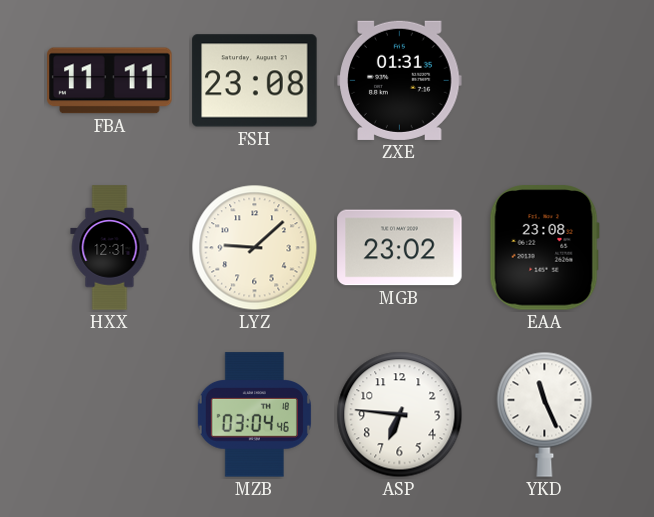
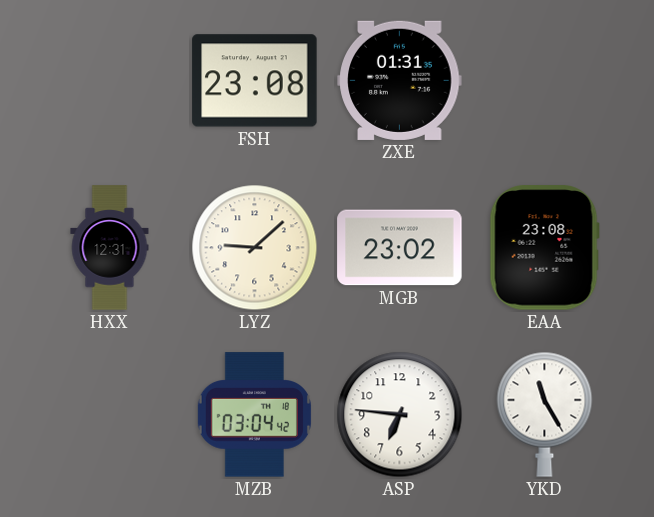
FBA: 11:11 -> none (110, 81)
MZB: 03:04:46 -> 03:04:42 (254, 415)
YKD: 11:26 -> 11:25 (545, 414)
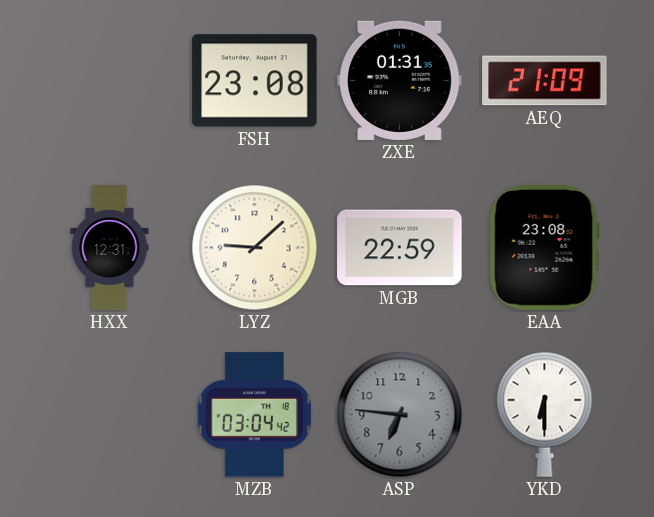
AEQ: none -> 21:09 (545, 81)
MGB: 23:02 -> 22:59 (400, 248)
ASP dial: white -> grey (400, 415)
YKD: 11:25 -> 6:30 (545, 414)
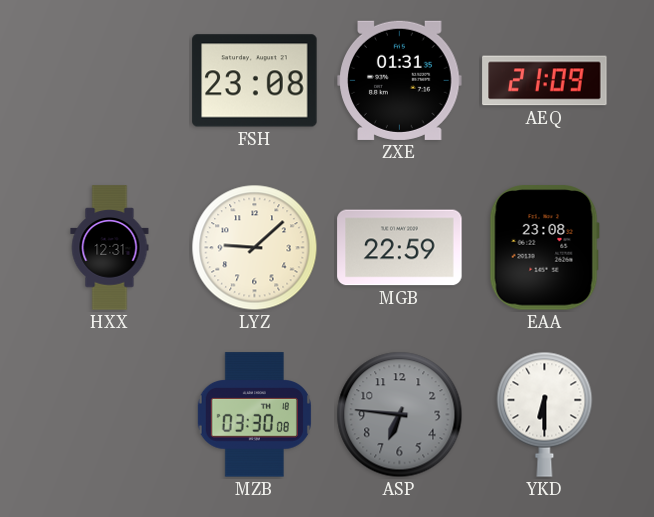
MZB: 03:04 -> 03:30 (254, 415)
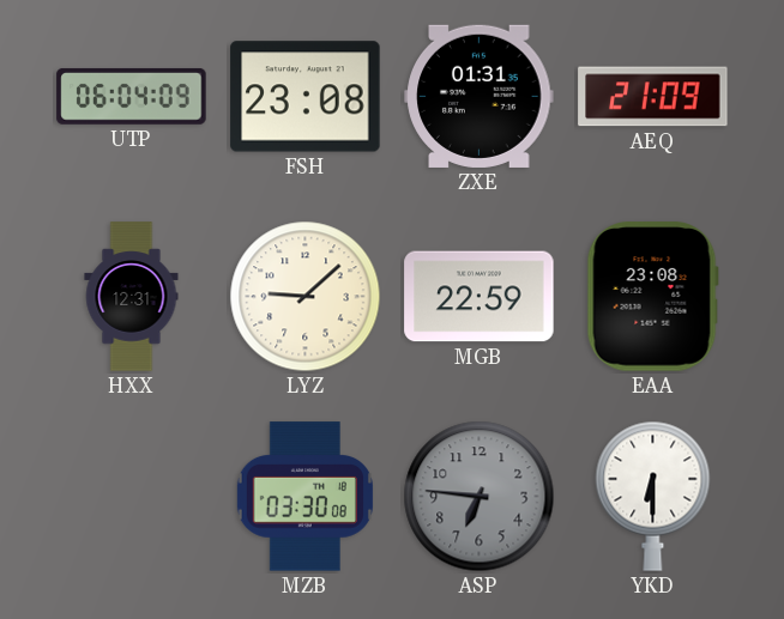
UTP: none -> 06:04 (132, 96)
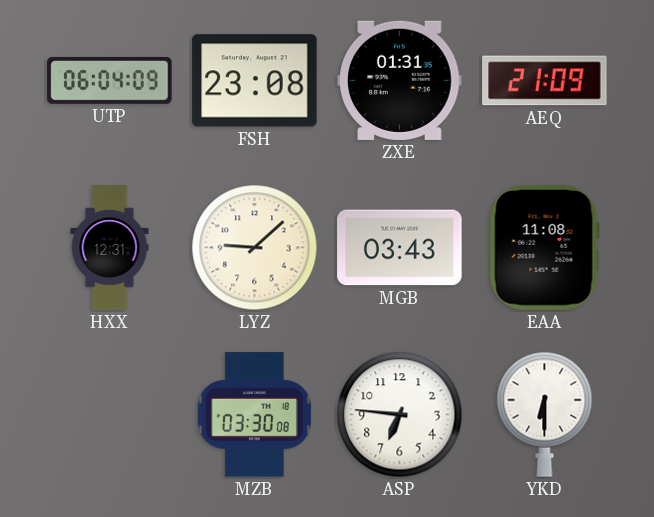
MGB: 22:59 -> 03:43 (400, 248)
EAA: 23:08 -> 11:08 (544, 248)
ASP dial: grey -> white (400, 415)
